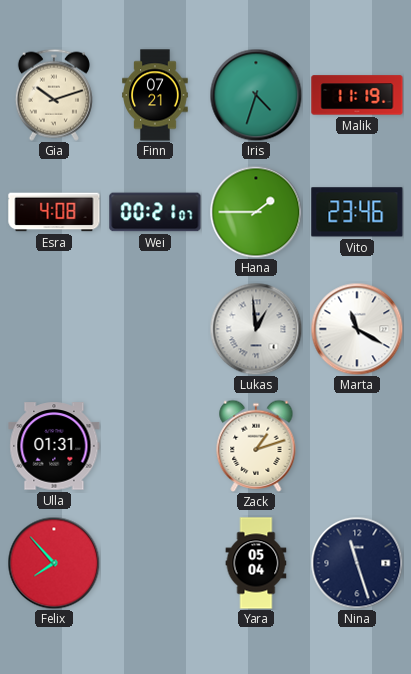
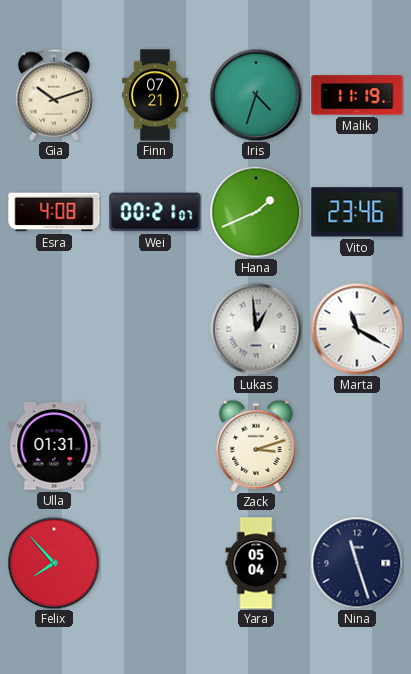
Hana: 1:45 -> 1:41 (256, 212)
Zack: 1:12 -> 3:12 (256, 446)
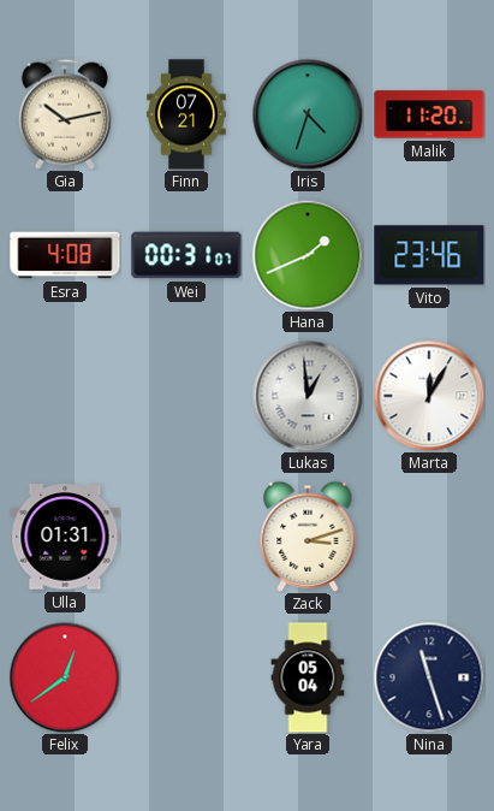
Gia: 10:12 -> 10:13 (65, 114)
Malik: 11:19 -> 11:20 (429, 114)
Wei: 00:21 -> 00:31 (186, 255)
Marta: 11:20 -> 12:05 (429, 396)
Felix: 7:53 -> 12:39 (65, 677)
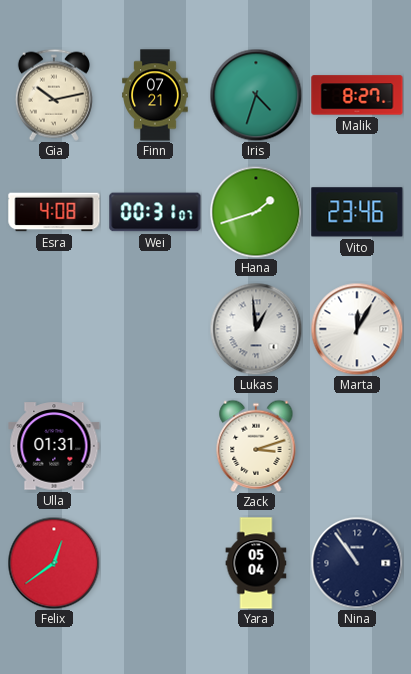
Malik: 11:20 -> 8:27 (357, 95)
Hana: 1:41 -> 1:42 (256, 212)
Nina: 11:27 -> 10:54 (357, 563)
